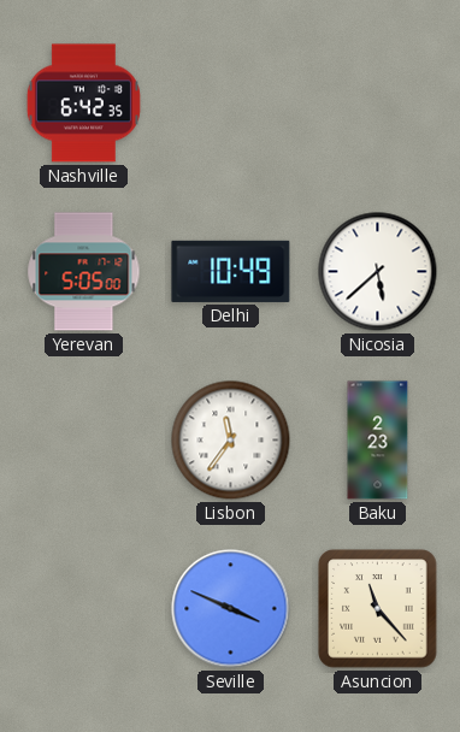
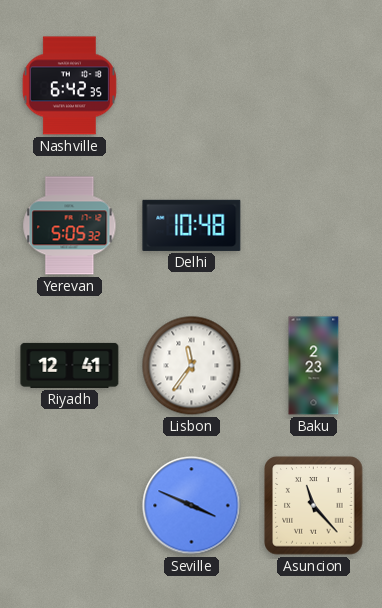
Yerevan: 5:05:00 -> 5:05:32 (70, 226)
Delhi: 10:49 -> 10:48 (192, 225)
Nicosia: 5:38 -> none (378, 272)
Riyadh: none -> 12:41 (70, 365)
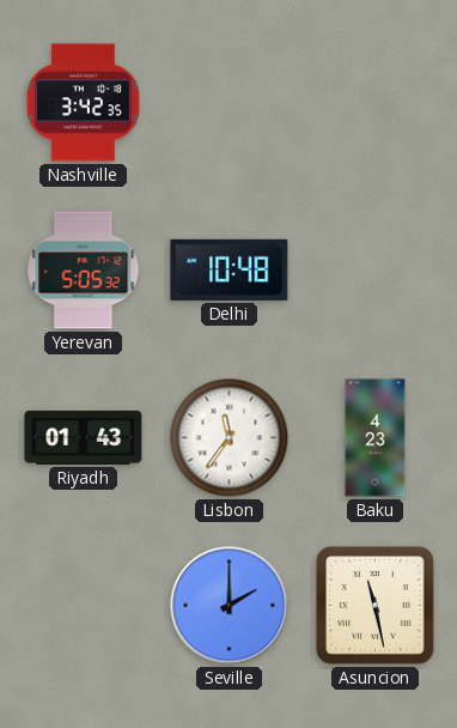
Nashville: 6:42 -> 3:42 (83, 103)
Riyadh: 12:41 -> 01:43 (84, 437)
Baku: 2:23 -> 4:23 (376, 438)
Seville: 3:49 -> 2:00 (230, 606)
Asuncion: 11:23 -> 11:28 (376, 606)
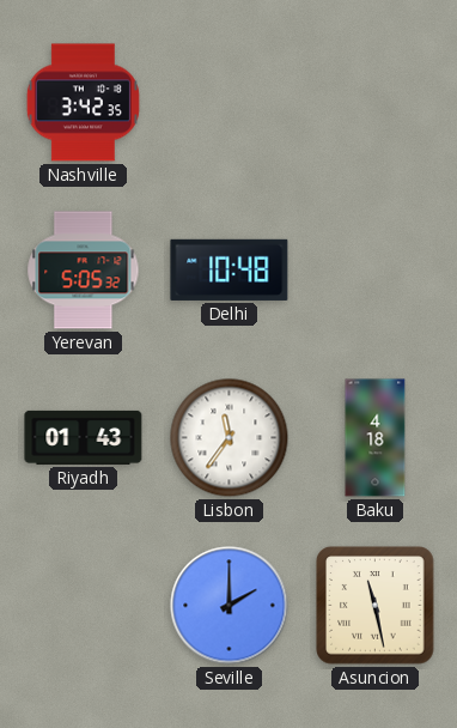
Baku: 4:23 -> 4:18 (376, 438)
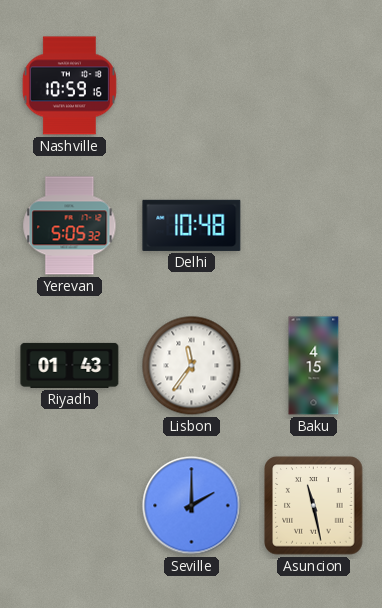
Nashville: 3:42 -> 10:59 (69, 86)
Baku: 4:18 -> 4:15 (314, 366)
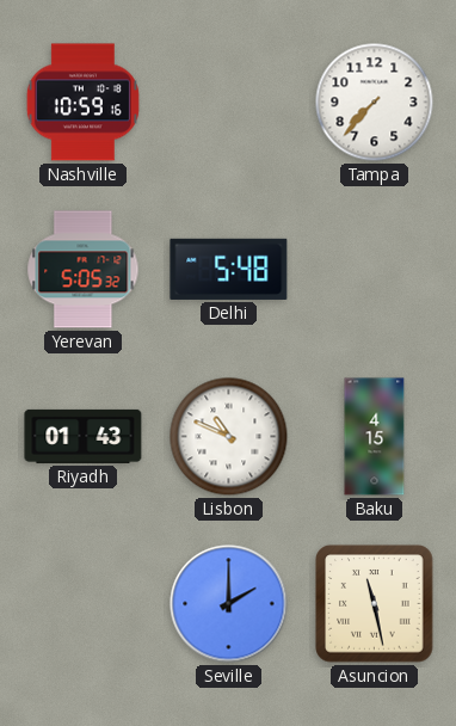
Tampa: none -> 7:37 (375, 103)
Delhi: 10:48 -> 5:48 (229, 269)
Lisbon: 11:36 -> 10:49 (229, 437)
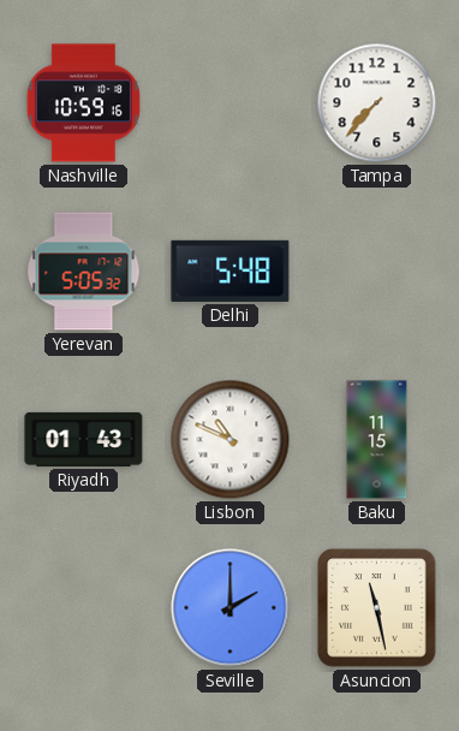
Baku: 4:15 -> 11:15 (377, 440)
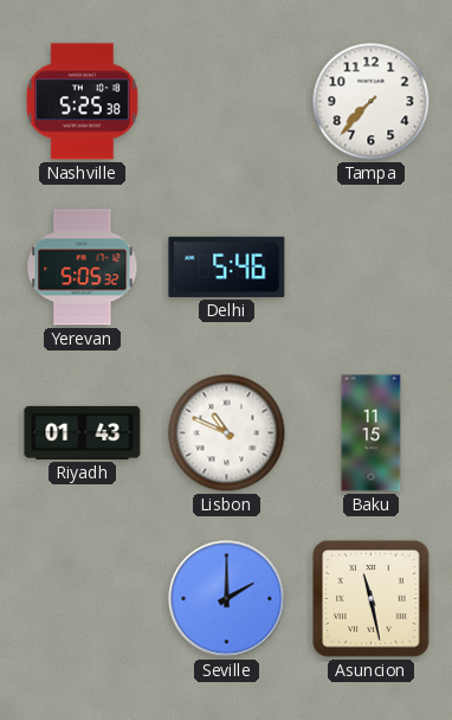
Nashville: 10:59 -> 5:25 (82, 102)
Delhi: 5:48 -> 5:46 (227, 266)
